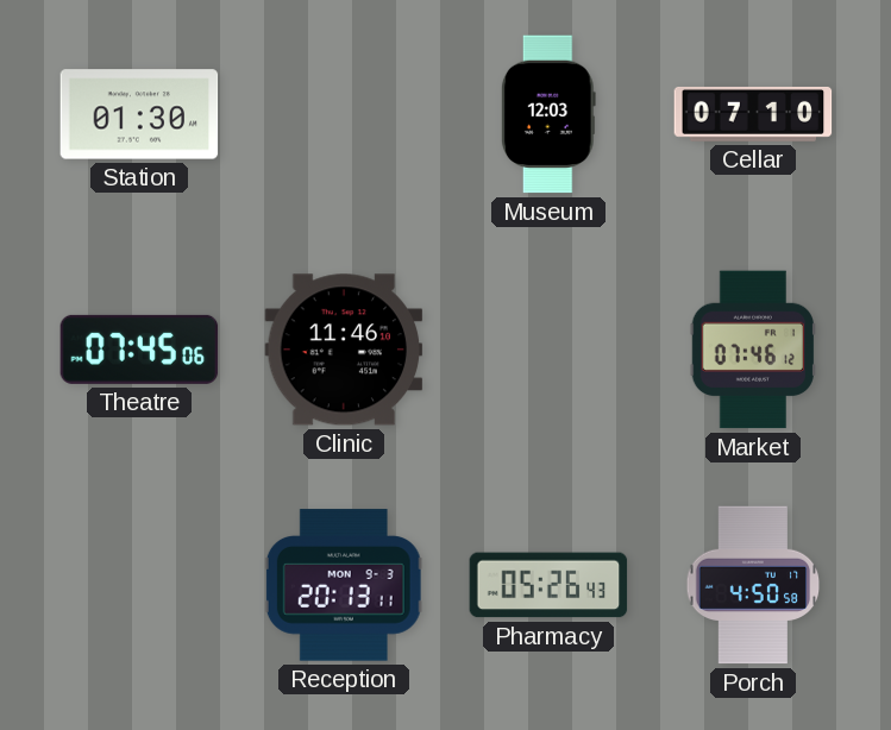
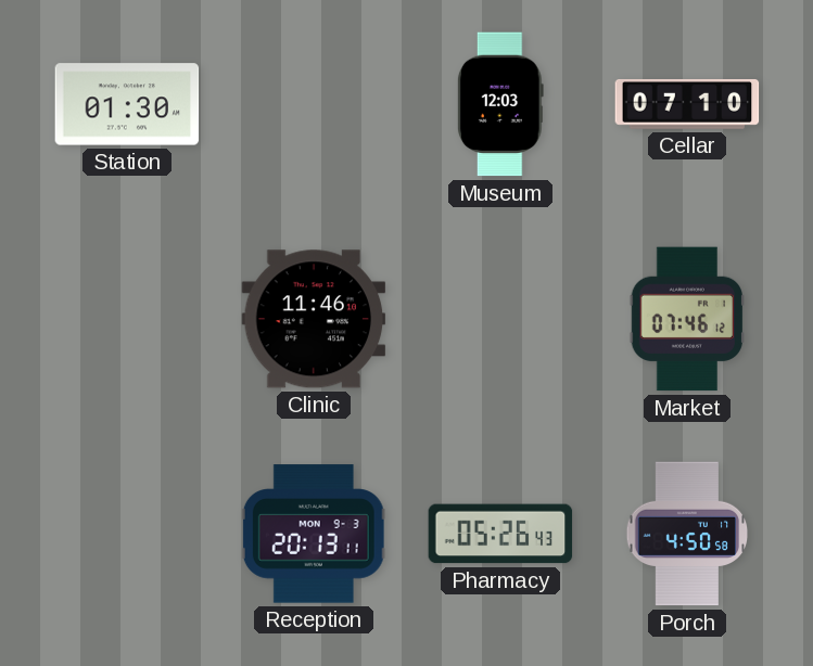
Theatre: 07:45 -> none (139, 350)
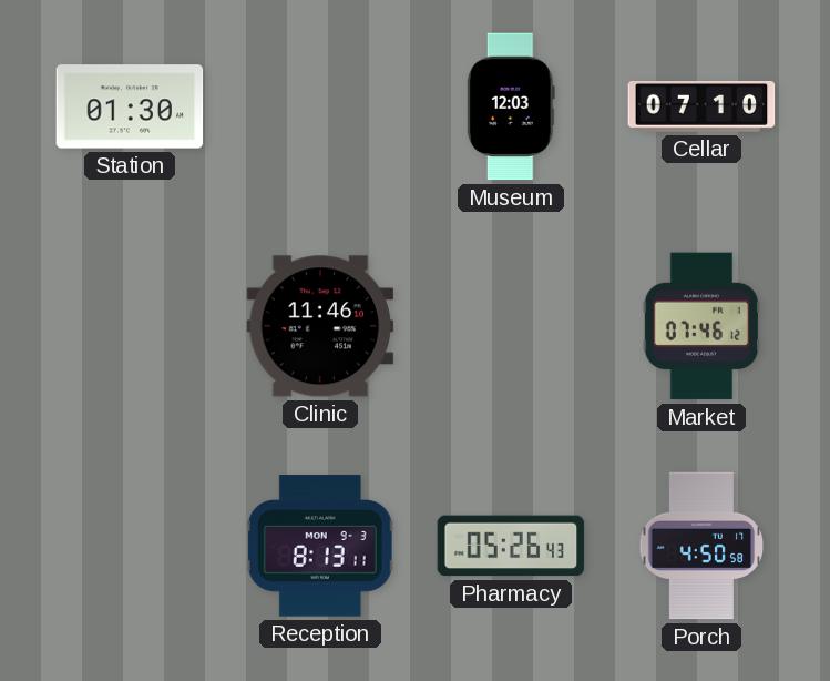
Reception: 20:13 -> 8:13 (320, 546)
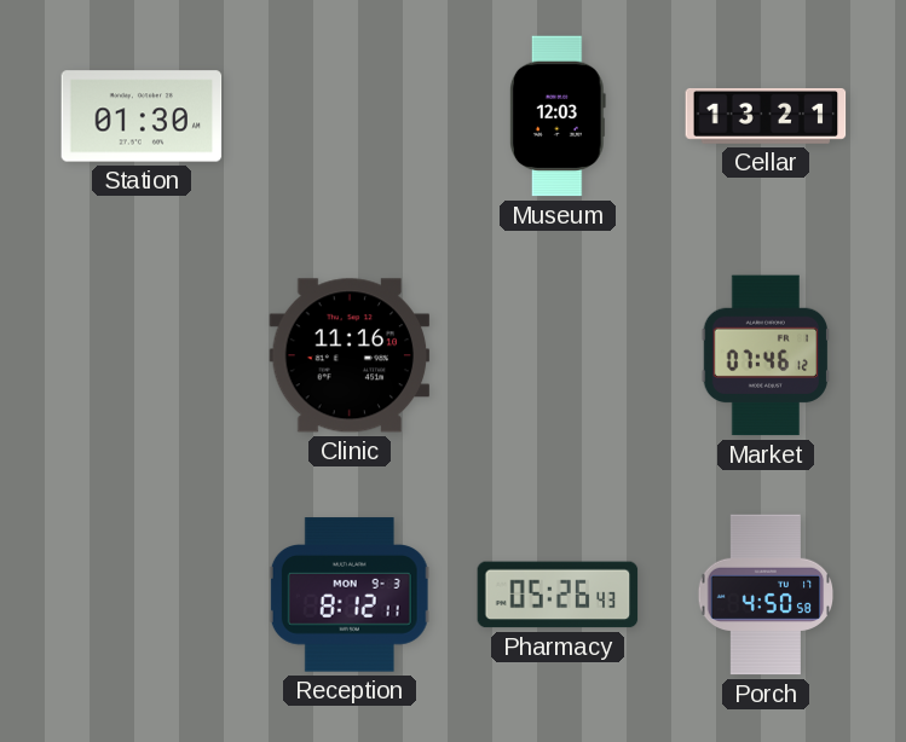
Cellar: 07:10 -> 13:21 (766, 116)
Clinic: 11:46 -> 11:16 (350, 355)
Reception: 8:13 -> 8:12 (350, 595)
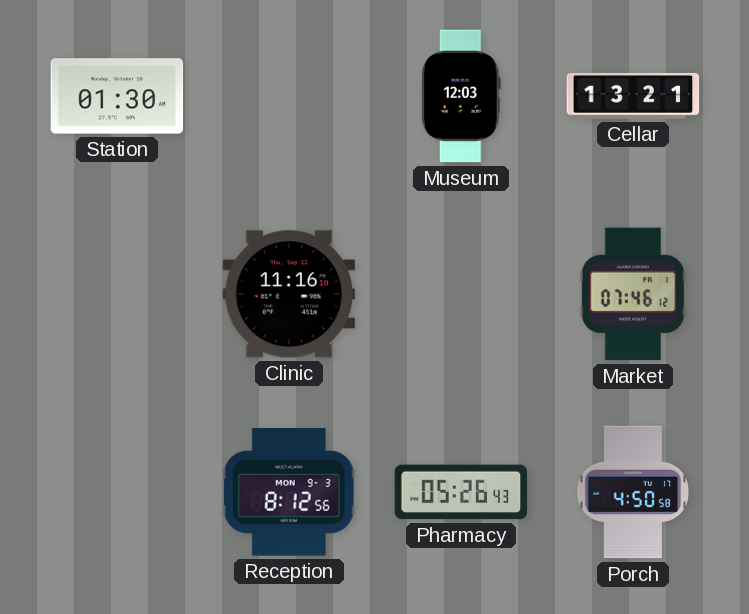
Reception: 8:12:11 -> 8:12:56 (289, 492)
